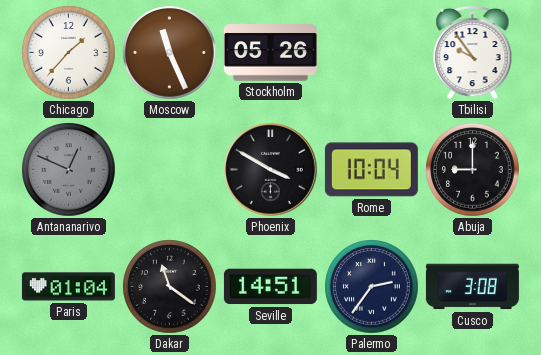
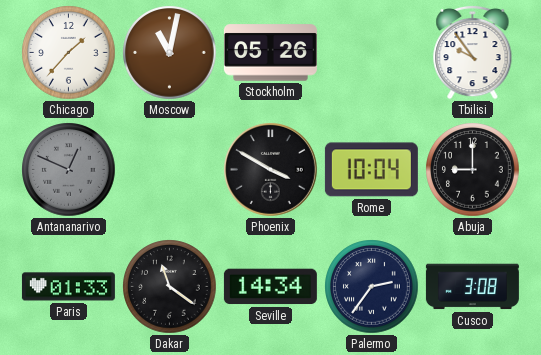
Moscow: 11:26 -> 11:02 (170, 53)
Paris: 01:04 -> 01:33 (68, 287)
Seville: 14:51 -> 14:34 (270, 287)
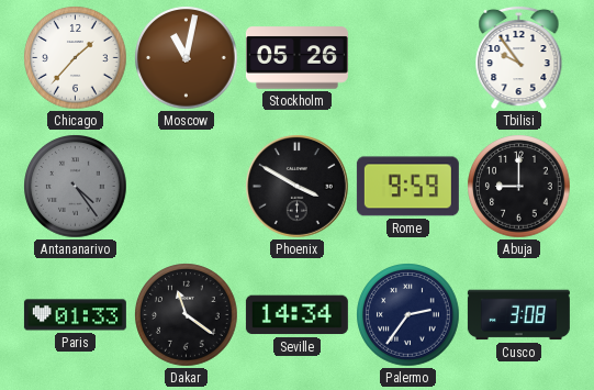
Antananarivo: 12:49 -> 4:24 (76, 187)
Rome: 10:04 -> 9:59 (407, 187)
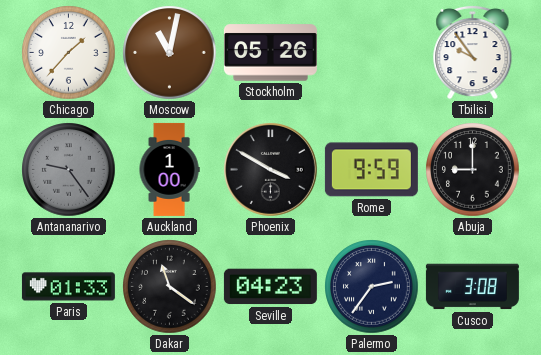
Antananarivo: 4:24 -> 9:24 (69, 170)
Auckland: none -> 1:00 (169, 169)
Seville: 14:34 -> 04:23 (270, 287)
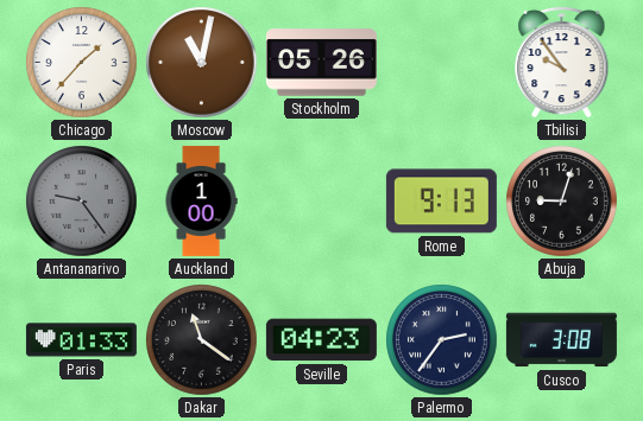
Phoenix: 3:50 -> none (270, 169)
Rome: 9:59 -> 9:13 (441, 202)
Abuja: 9:00 -> 9:03 (562, 202)
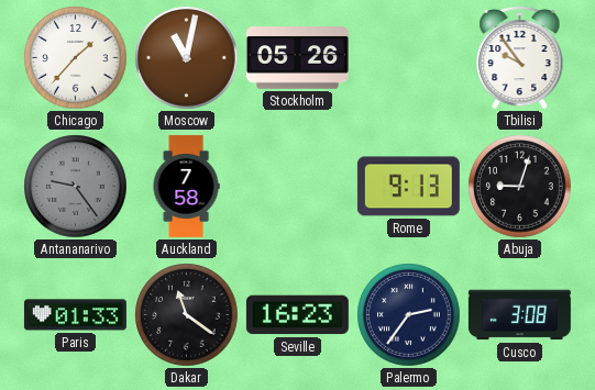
Auckland: 1:00 -> 7:58 (186, 186)
Seville: 04:23 -> 16:23 (297, 315)
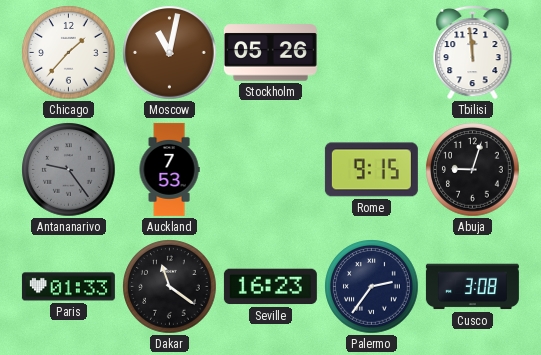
Tbilisi: 9:54 -> 11:59 (473, 52)
Auckland: 7:58 -> 7:53 (169, 169)
Rome: 9:13 -> 9:15 (371, 170)
